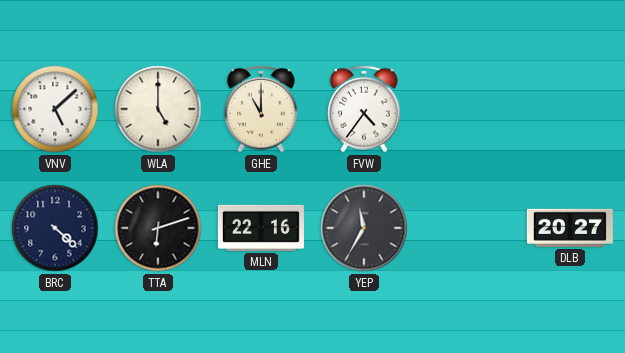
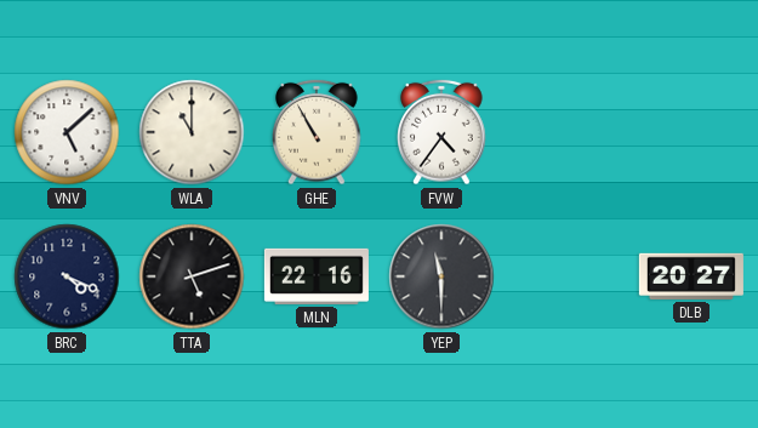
WLA: 5:00 -> 11:00 (192, 132)
GHE: 11:00 -> 10:55 (317, 132)
BRC: 4:22 -> 4:19 (67, 276)
TTA: 6:12 -> 5:12 (192, 276)
YEP: 11:35 -> 11:30 (441, 276)
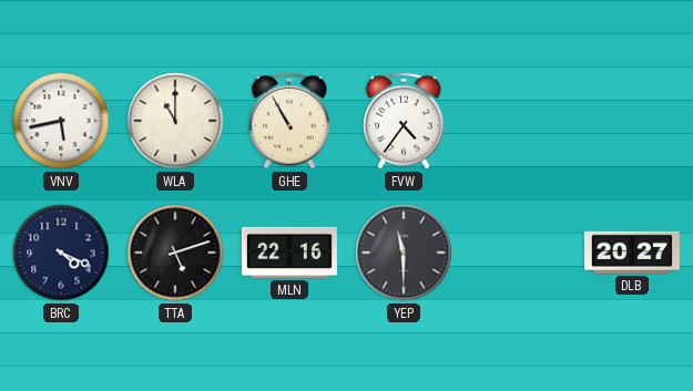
VNV: 5:08 -> 5:43 (61, 121)
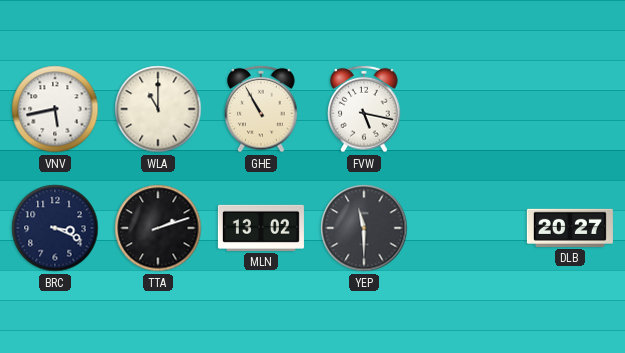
FVW: 4:36 -> 5:17 (364, 109)
BRC: 4:19 -> 3:19 (55, 228)
TTA: 5:12 -> 2:12 (158, 228)
MLN: 22:16 -> 13:02 (261, 228)
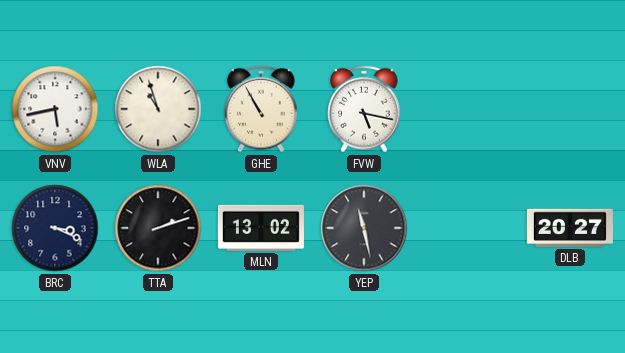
WLA: 11:00 -> 10:57 (158, 109)
YEP: 11:30 -> 11:28 (364, 228)
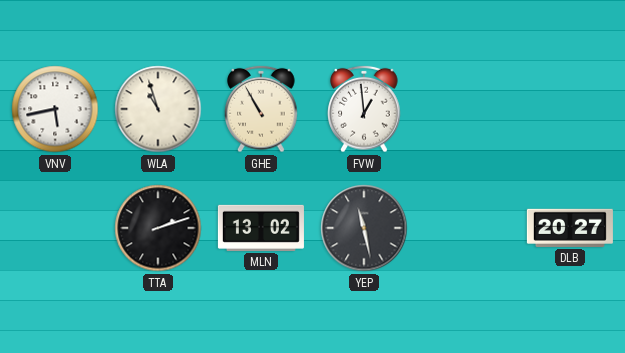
FVW: 5:17 -> 12:59 (364, 109)
BRC: 3:19 -> none (55, 228)
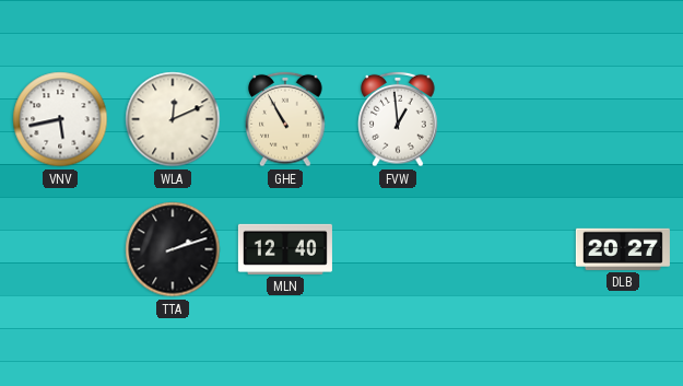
WLA: 10:57 -> 12:11 (173, 119)
MLN: 13:02 -> 12:40 (285, 249)
YEP: 11:28 -> none (364, 228)
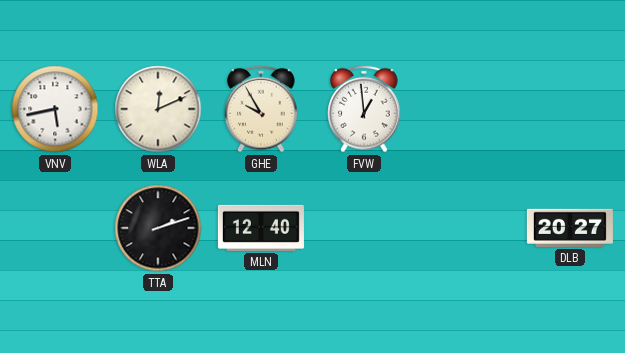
GHE: 10:55 -> 9:55 (261, 109)
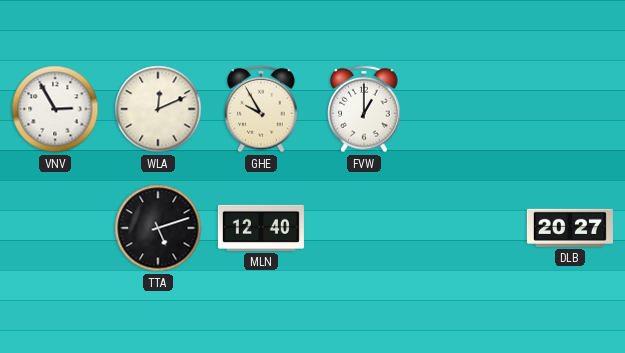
VNV: 5:43 -> 2:55 (55, 109)
FVW: 12:59 -> 1:00 (364, 109)
TTA: 2:12 -> 5:12 (158, 228)
